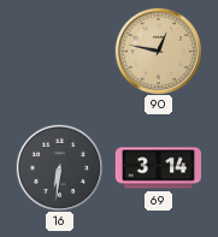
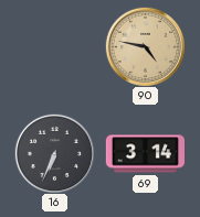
90: 12:47 -> 4:47 (145, 46)
16: 6:31 -> 6:34 (54, 153)
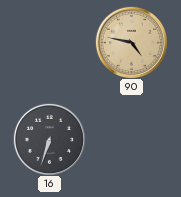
16: 6:34 -> 6:33 (49, 139)
69: 3:14 -> none (145, 154)
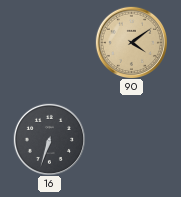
90: 4:47 -> 4:09 (131, 42)
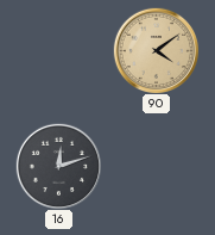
16: 6:33 -> 12:12 (58, 166)
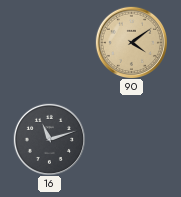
16: 12:12 -> 11:12 (49, 139)
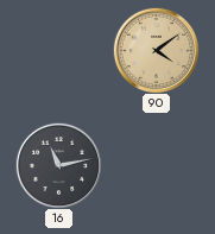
16: 11:12 -> 11:13 (58, 165)
